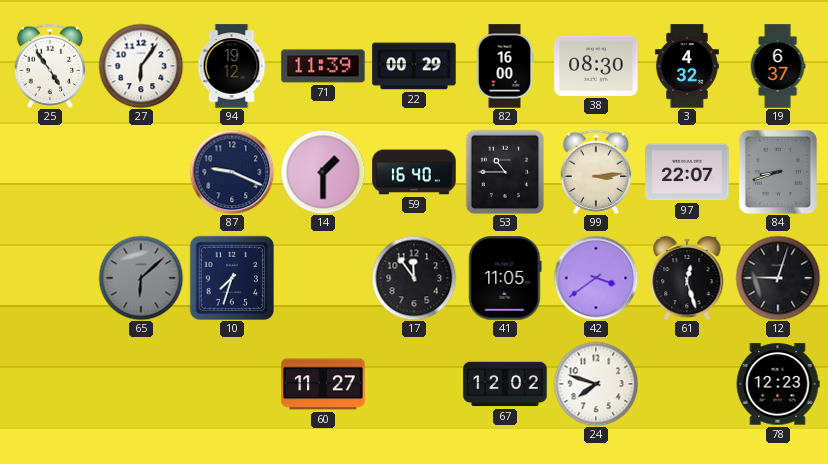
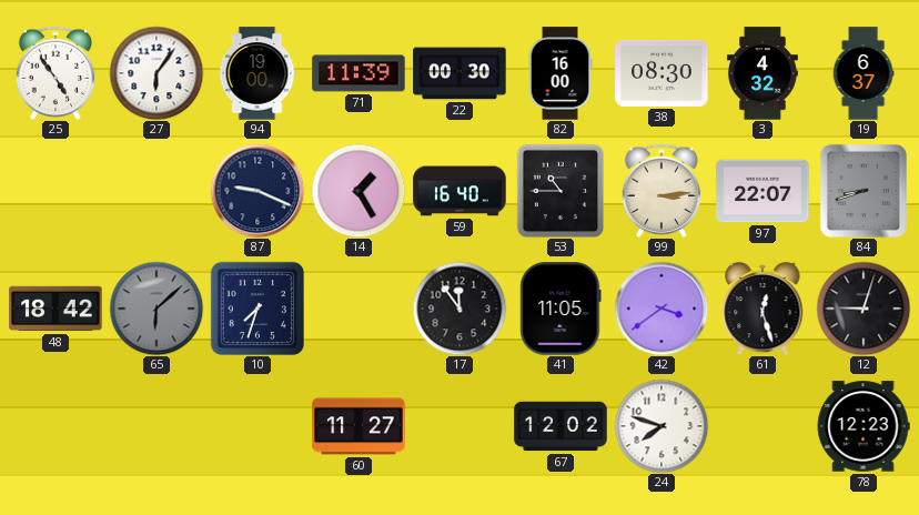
94: 19:12 -> 19:00 (257, 73)
22: 00:29 -> 00:30 (459, 73)
14: 1:30 -> 1:25 (358, 191)
48: none -> 18:42 (55, 309)
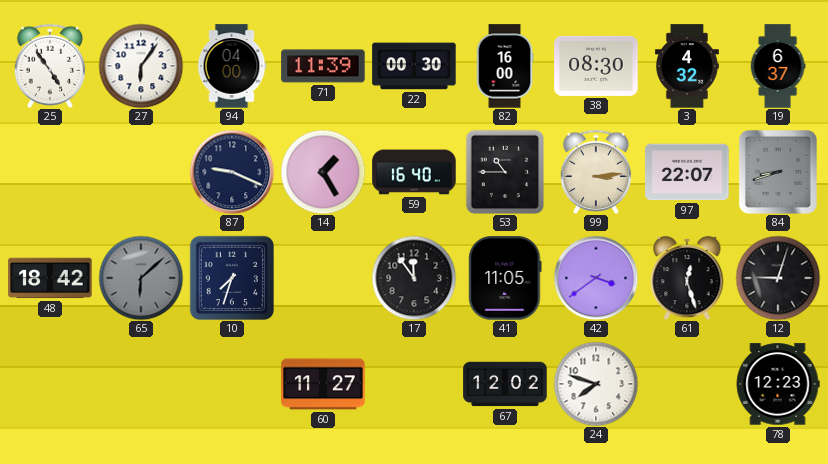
94: 19:00 -> 04:00 (232, 66)
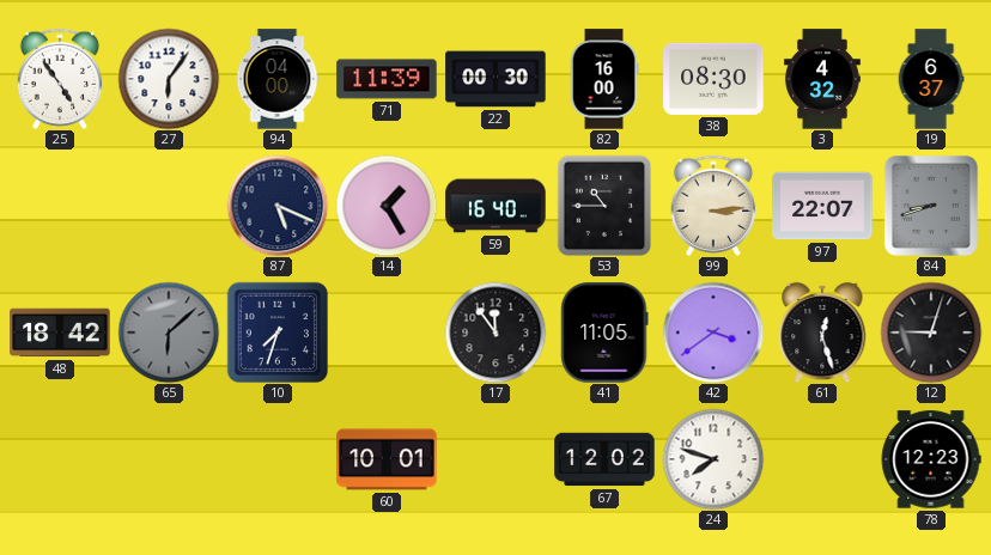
87: 9:19 -> 5:19 (278, 206)
60: 11:27 -> 10:01 (387, 459)
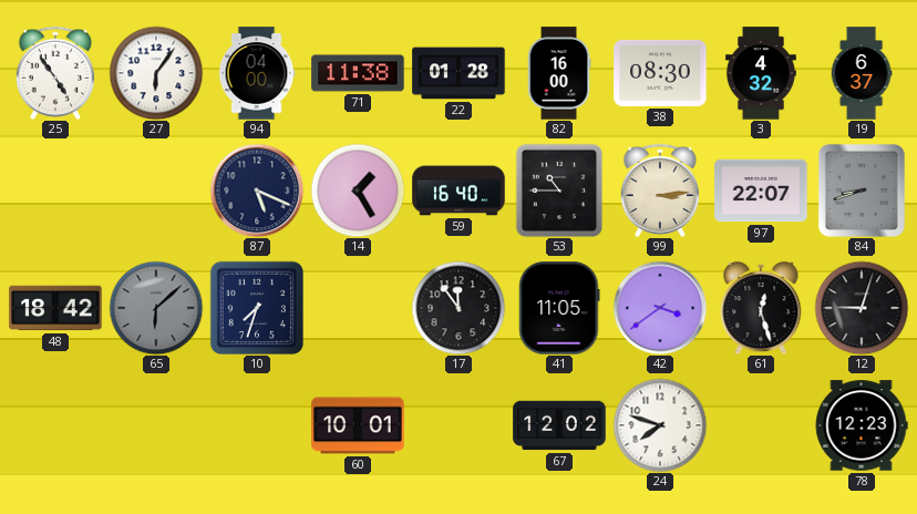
71: 11:39 -> 11:38 (358, 73)
22: 00:30 -> 01:28 (458, 73)
